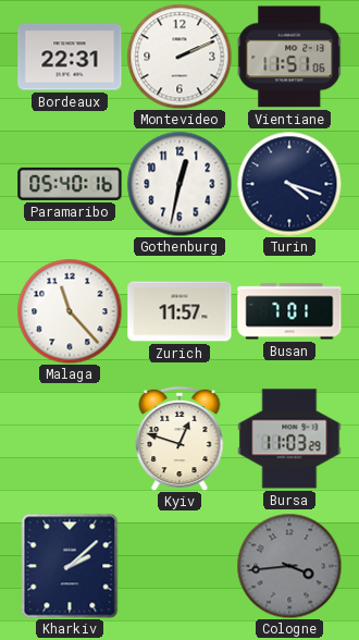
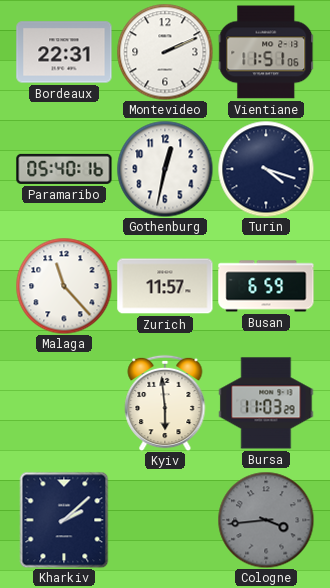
Busan: 7:01 -> 6:59 (266, 286)
Kyiv: 12:48 -> 5:59 (165, 403)
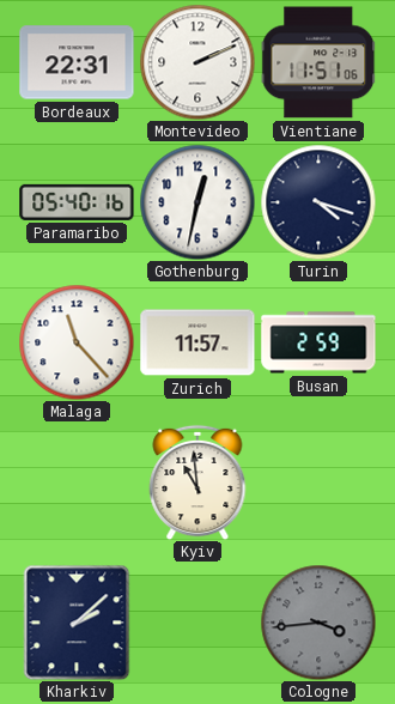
Busan: 6:59 -> 2:59 (318, 342)
Kyiv: 5:59 -> 10:59 (197, 483)
Bursa: 11:03 -> none (266, 403)
